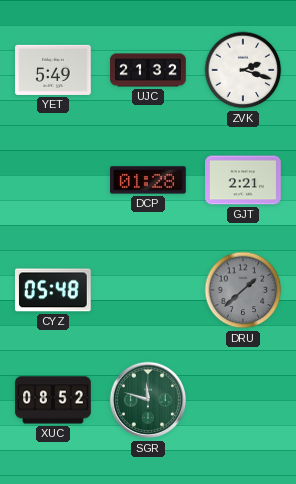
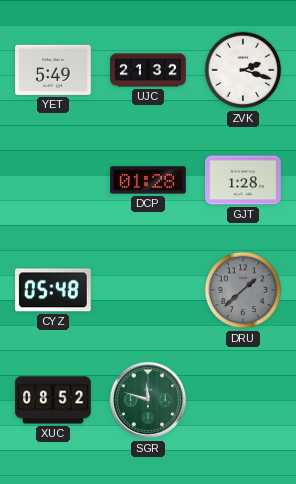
GJT: 2:21 -> 1:28 (243, 180)
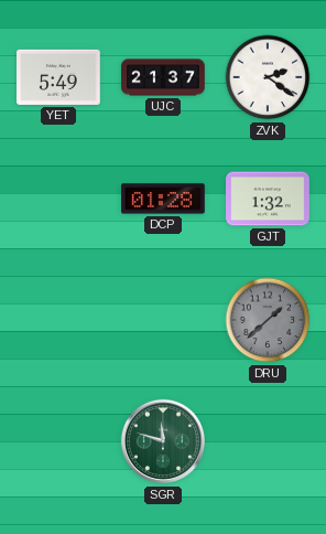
UJC: 21:32 -> 21:37 (163, 77)
ZVK: 2:18 -> 2:21 (268, 77)
GJT: 1:28 -> 1:32 (268, 199)
CYZ: 05:48 -> none (53, 290)
XUC: 08:52 -> none (53, 400)
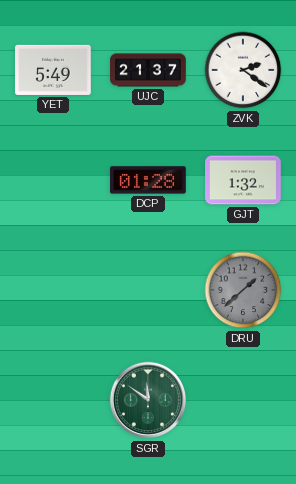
SGR: 11:48 -> 11:51 (148, 400)
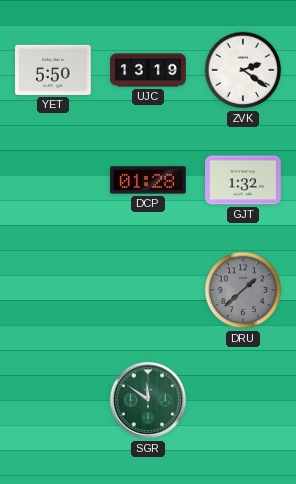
YET: 5:49 -> 5:50 (54, 70)
UJC: 21:37 -> 13:19 (148, 70)
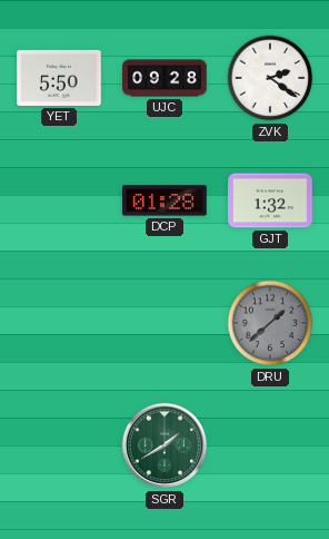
UJC: 13:19 -> 09:28 (164, 78)
SGR: 11:51 -> 1:40 (164, 445)
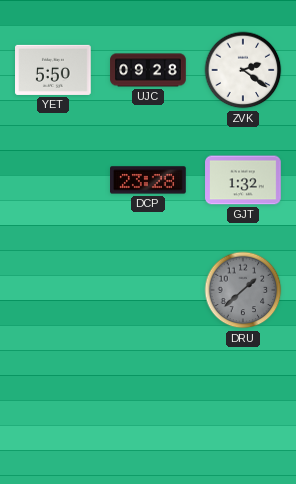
DCP: 01:28 -> 23:28 (149, 180)
SGR: 1:40 -> none (164, 445)
